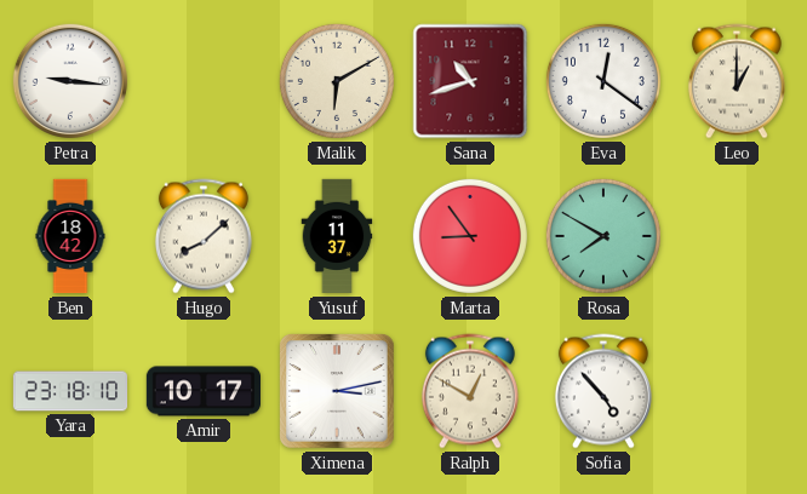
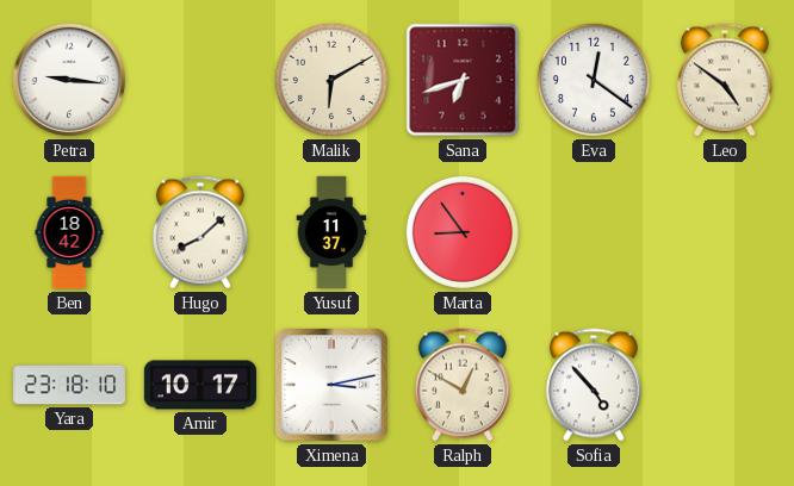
Sana: 10:42 -> 6:42 (463, 80)
Leo: 1:00 -> 4:51 (725, 80)
Rosa: 7:50 -> none (603, 236)
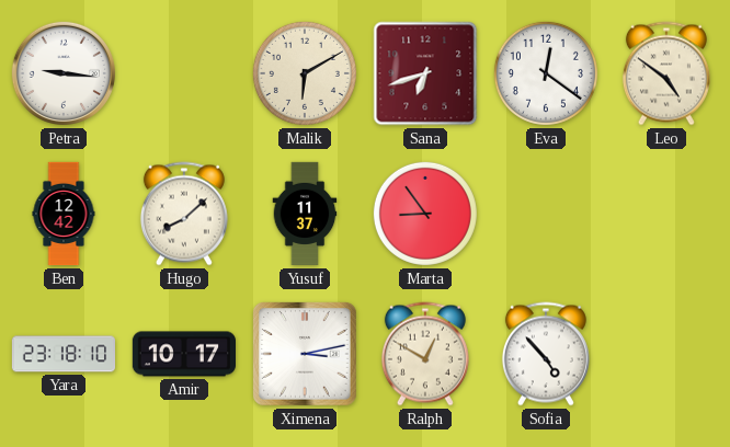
Ben: 18:42 -> 12:42 (64, 214)
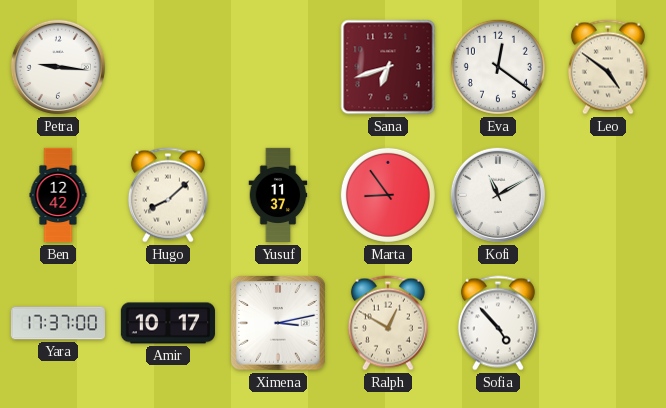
Malik: 6:10 -> none (305, 73)
Kofi: none -> 11:10 (498, 195)
Yara: 23:18 -> 17:37 (57, 323)
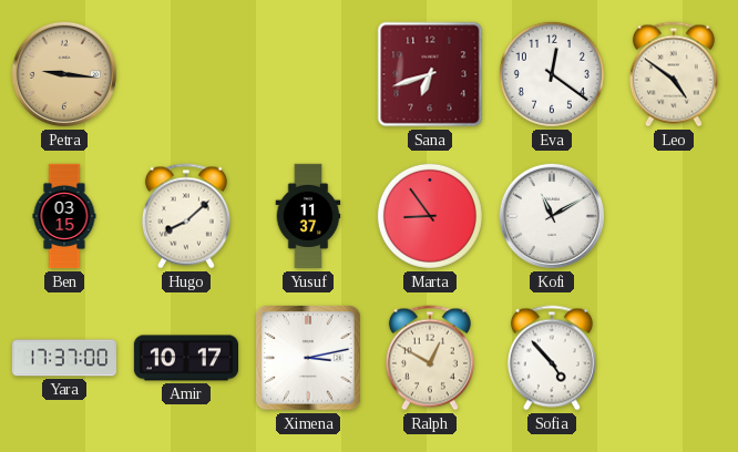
Petra dial: white -> champagne (64, 74)
Ben: 12:42 -> 03:15 (64, 216)
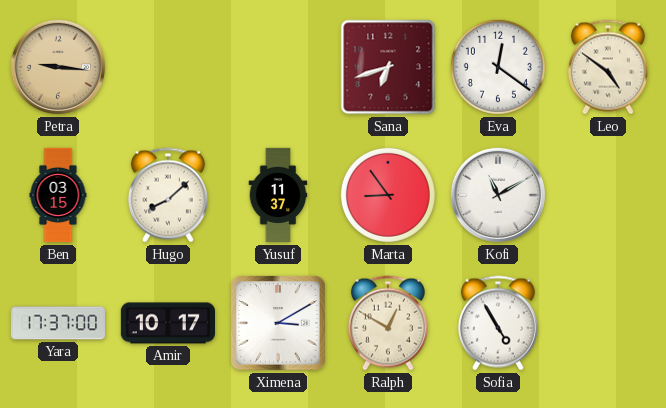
Ximena: 3:13 -> 3:10 (278, 323)
Sofia: 4:53 -> 4:55 (498, 323)
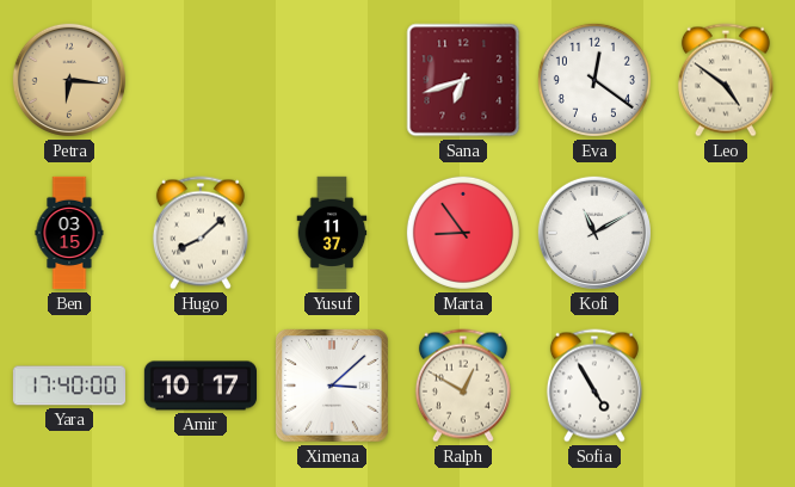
Petra: 9:16 -> 6:16 (69, 80)
Yara: 17:37 -> 17:40 (68, 386)
Ximena: 3:10 -> 3:08 (332, 386)
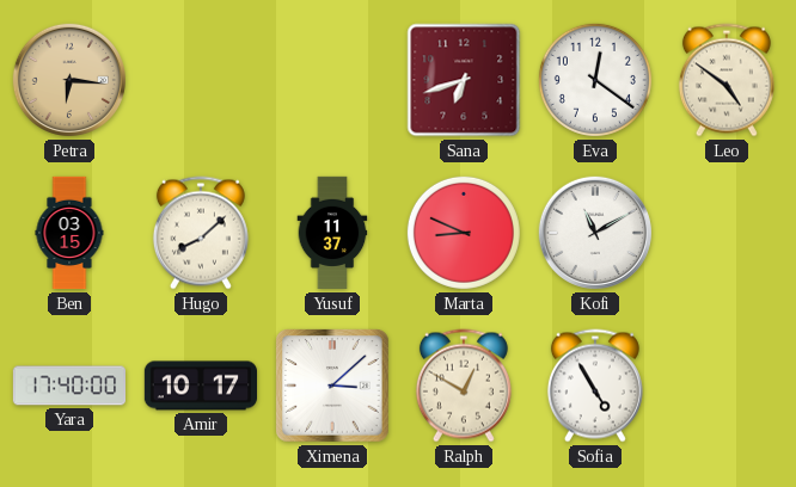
Marta: 8:54 -> 8:49 (464, 233)
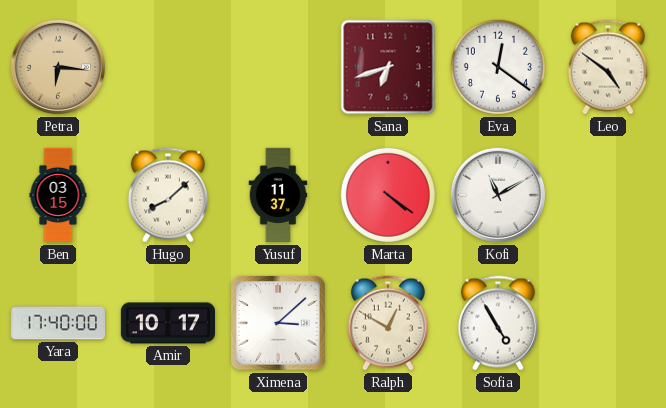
Marta: 8:49 -> 4:21 (388, 195)
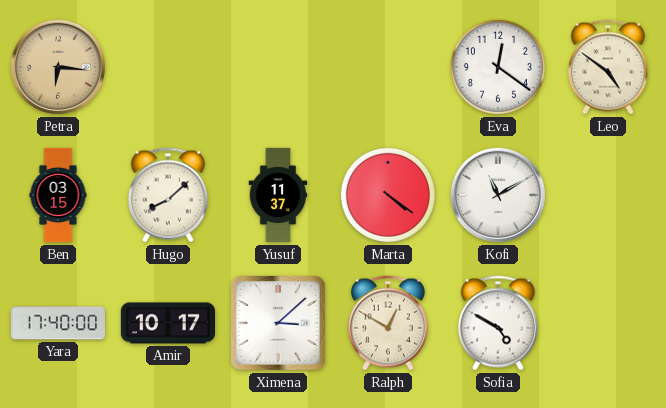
Sana: 6:42 -> none (388, 67)
Sofia: 4:55 -> 4:50 (498, 323)
